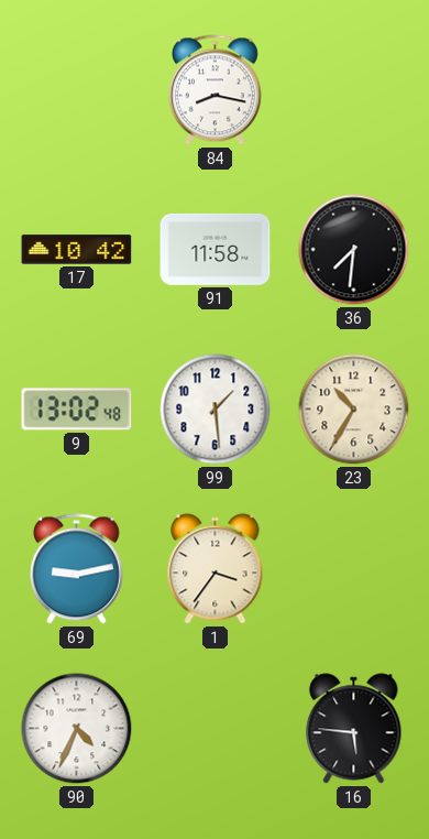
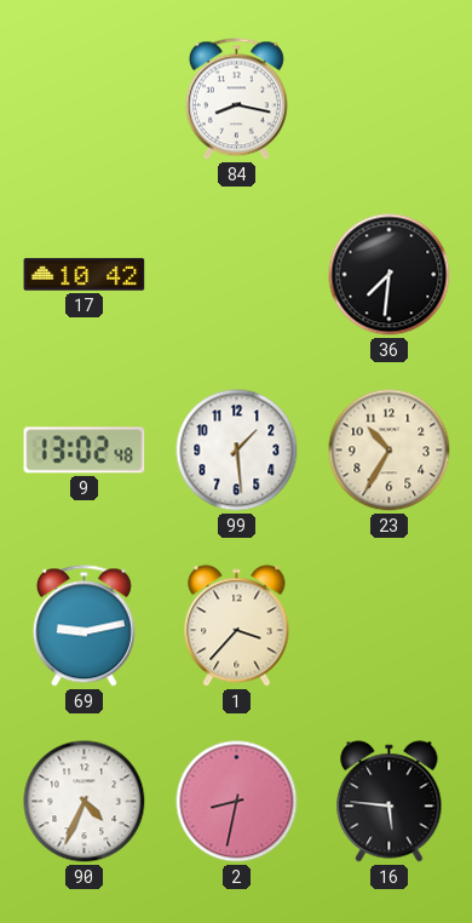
91: 11:58 -> none (216, 249)
1: 3:36 -> 3:37 (237, 626)
2: none -> 8:32 (237, 802)
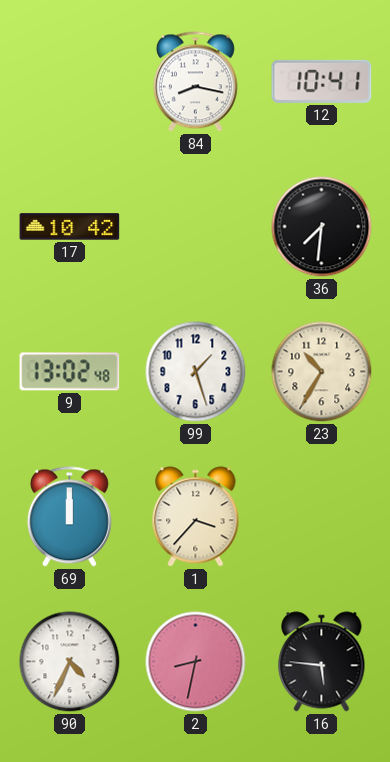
12: none -> 10:41 (322, 81)
99: 1:29 -> 1:27 (196, 372)
69: 9:13 -> 12:00 (69, 517)
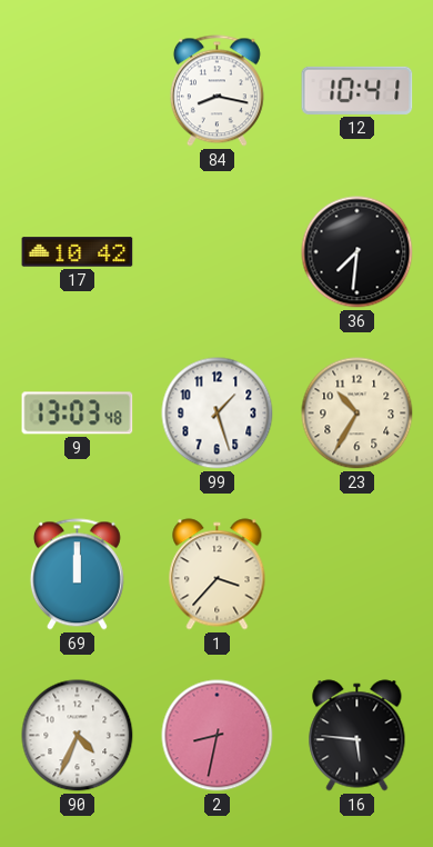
9: 13:02 -> 13:03 (78, 413)
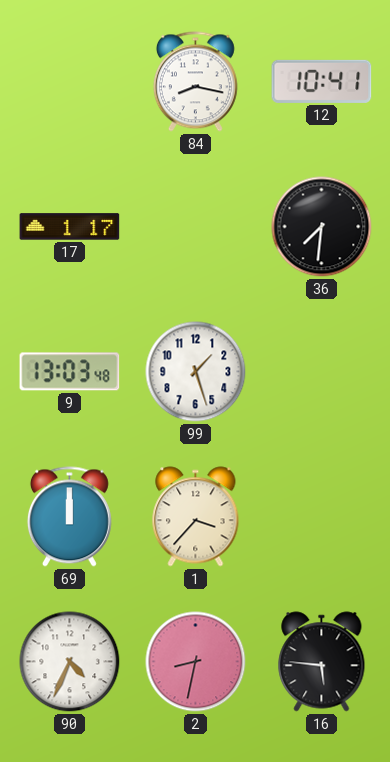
17: 10:42 -> 1:17 (70, 227)
23: 10:35 -> none (358, 413)
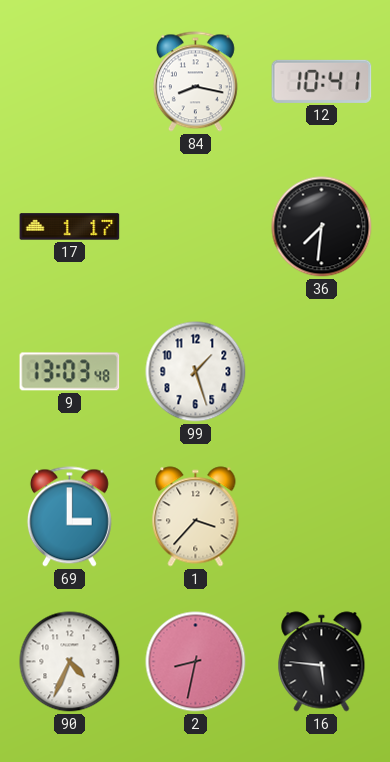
69: 12:00 -> 3:00 (69, 517)
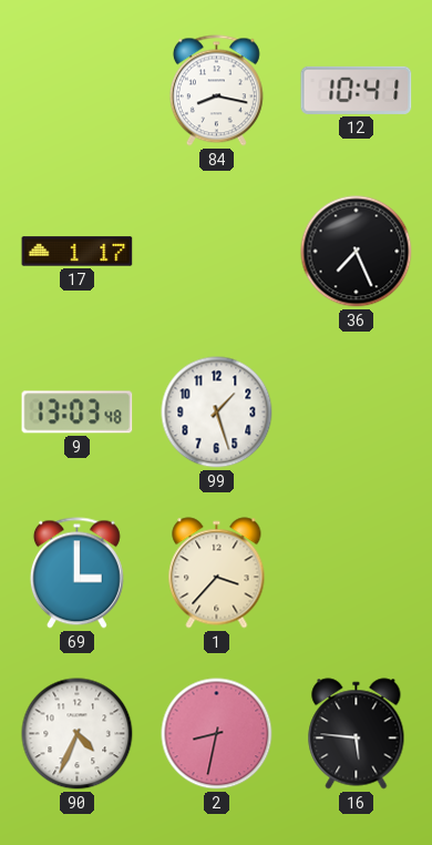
36: 7:31 -> 7:26 (357, 252)
